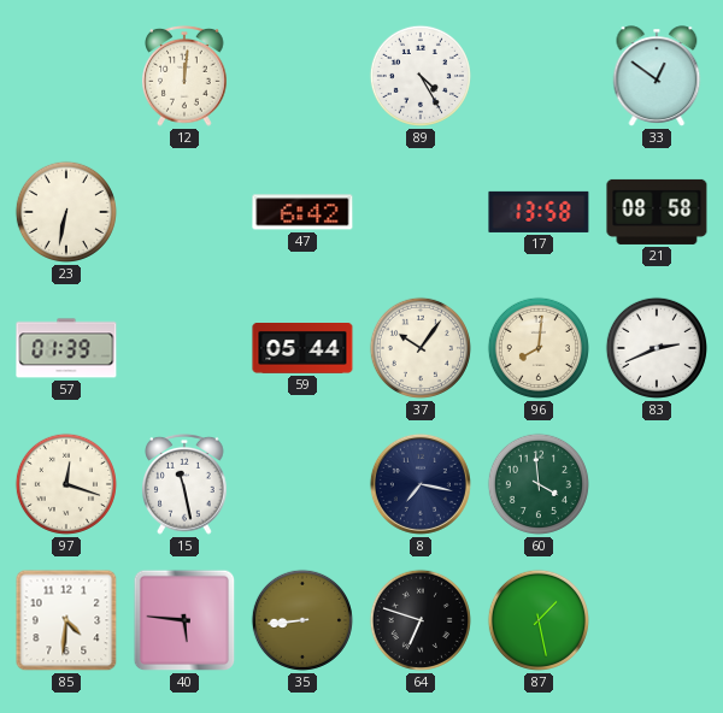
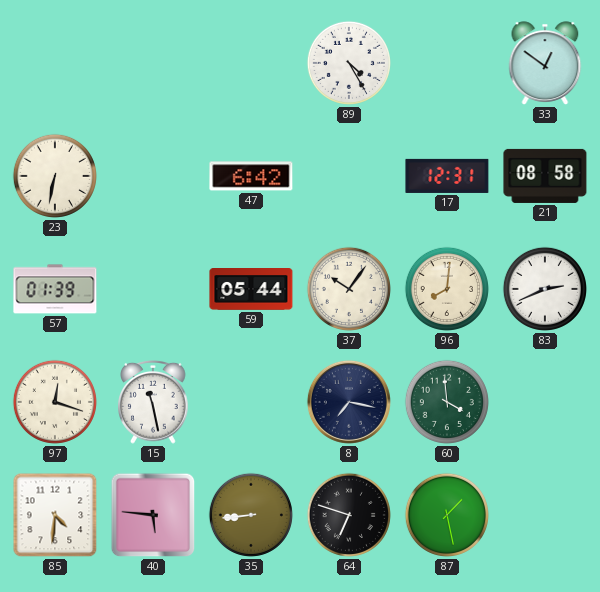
12: 12:01 -> none (186, 76)
17: 13:58 -> 12:31 (447, 176)
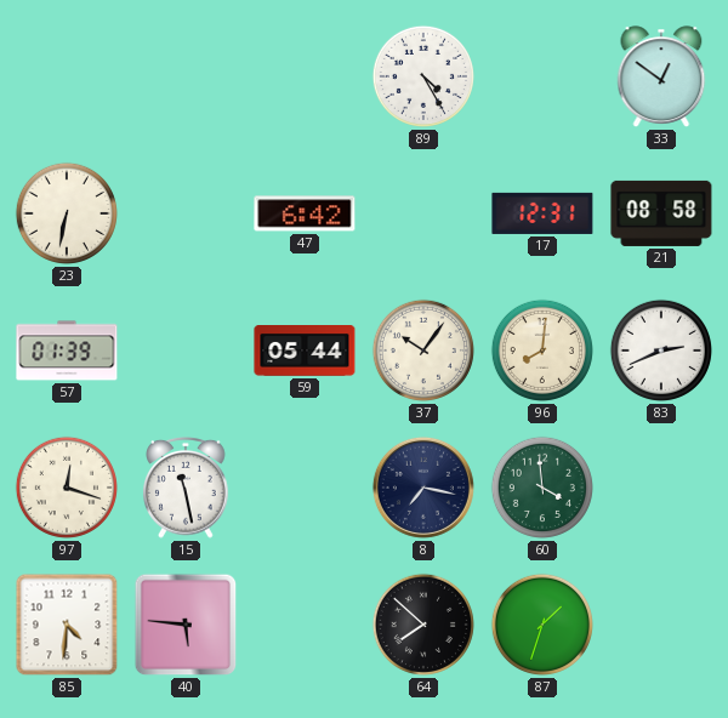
35: 8:44 -> none (251, 515)
64: 6:48 -> 7:52 (423, 625)
87: 1:28 -> 1:33 (542, 625)
